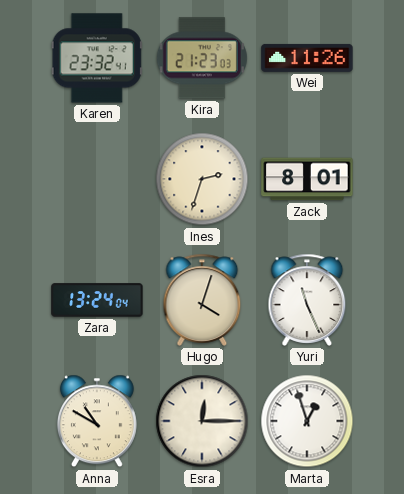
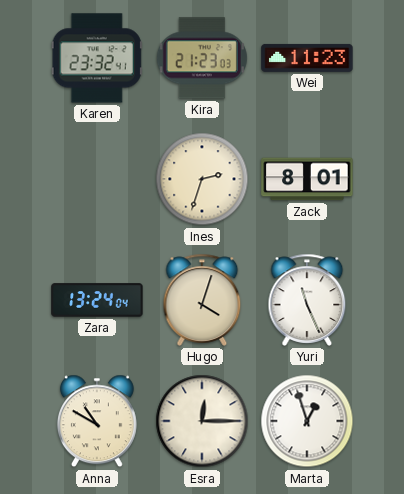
Wei: 11:26 -> 11:23 (307, 58)
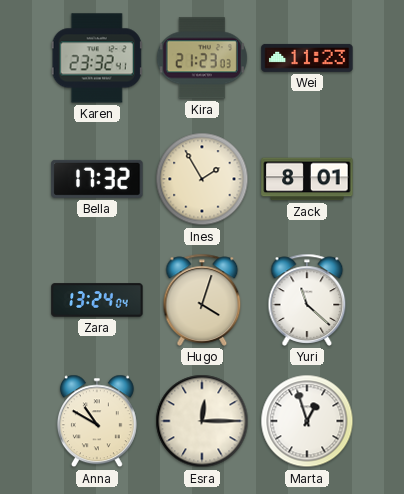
Bella: none -> 17:32 (97, 179)
Ines: 2:33 -> 1:55 (202, 179)
Yuri: 11:26 -> 11:22 (307, 300)
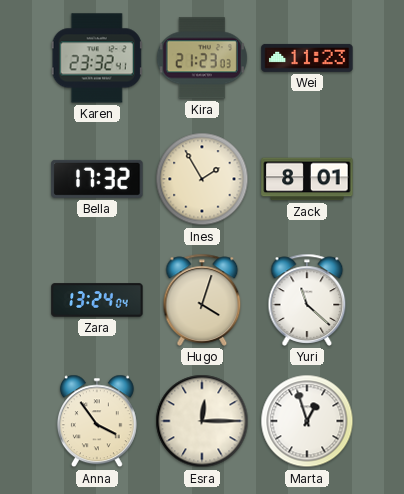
Anna: 10:50 -> 3:54 (97, 421)
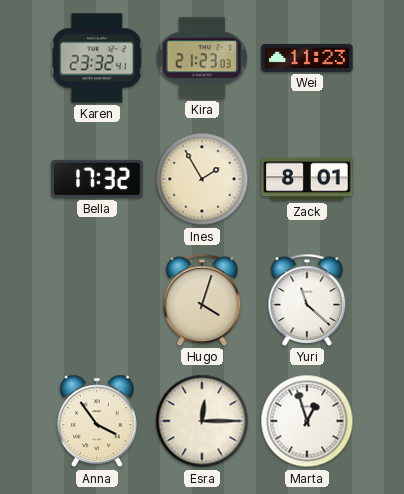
Zara: 13:24 -> none (97, 300)
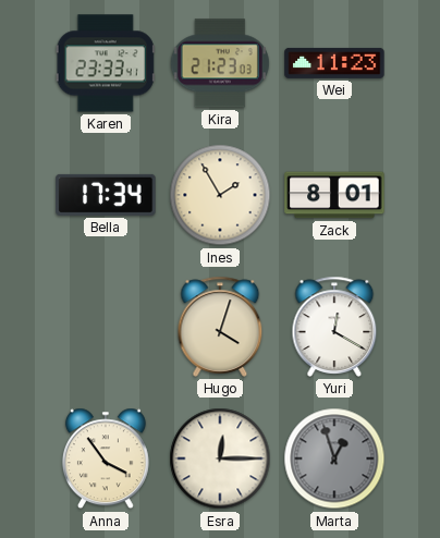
Karen: 23:32 -> 23:33 (106, 63)
Bella: 17:32 -> 17:34 (106, 195)
Yuri: 11:22 -> 12:20 (334, 327)
Marta dial: white -> grey (334, 458)
